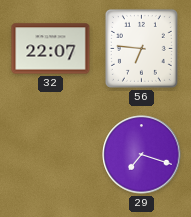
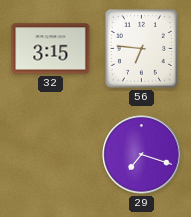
32: 22:07 -> 3:15 (51, 49)
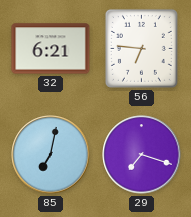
32: 3:15 -> 6:21 (51, 49)
85: none -> 7:02 (51, 155)
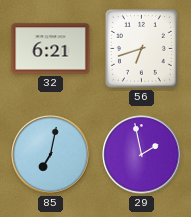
56: 6:46 -> 6:42 (141, 48)
29: 7:18 -> 1:58 (142, 155)
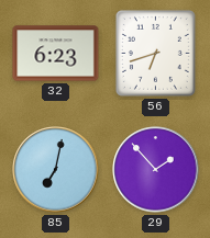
32: 6:21 -> 6:23 (56, 54)
29: 1:58 -> 1:53 (156, 170)
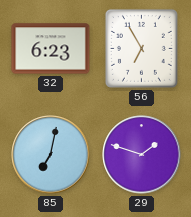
56: 6:42 -> 6:55 (141, 48)
29: 1:53 -> 1:48 (142, 155)
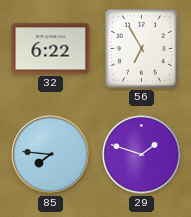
32: 6:23 -> 6:22 (51, 49)
85: 7:02 -> 7:46 (51, 155)
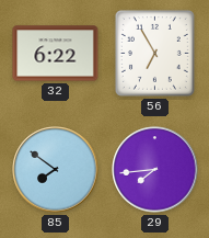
85: 7:46 -> 7:51 (56, 170)
29: 1:48 -> 7:44 (155, 170)
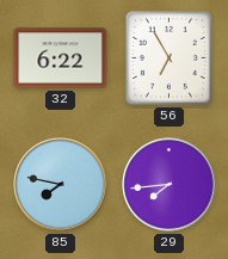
85: 7:51 -> 7:47 (61, 185)
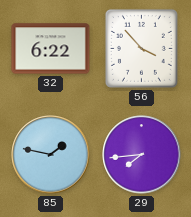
56: 6:55 -> 3:53 (141, 48)
85: 7:47 -> 1:47 (51, 155)
